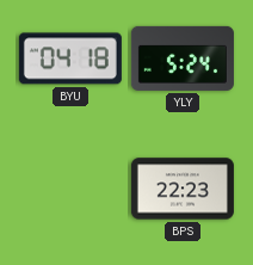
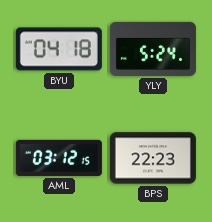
AML: none -> 03:12 (59, 158)
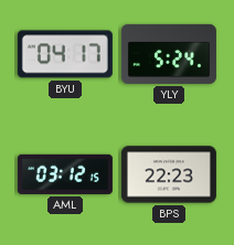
BYU: 04:18 -> 04:17 (65, 54)
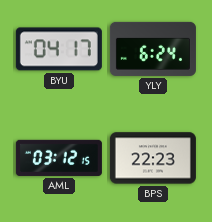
YLY: 5:24 -> 6:24 (153, 49)
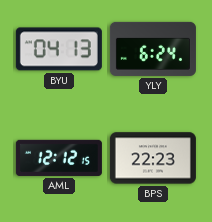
BYU: 04:17 -> 04:13 (59, 49)
AML: 03:12 -> 12:12 (59, 158)
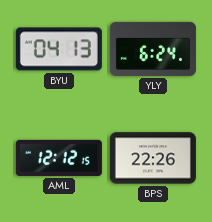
BPS: 22:23 -> 22:26 (153, 158)
